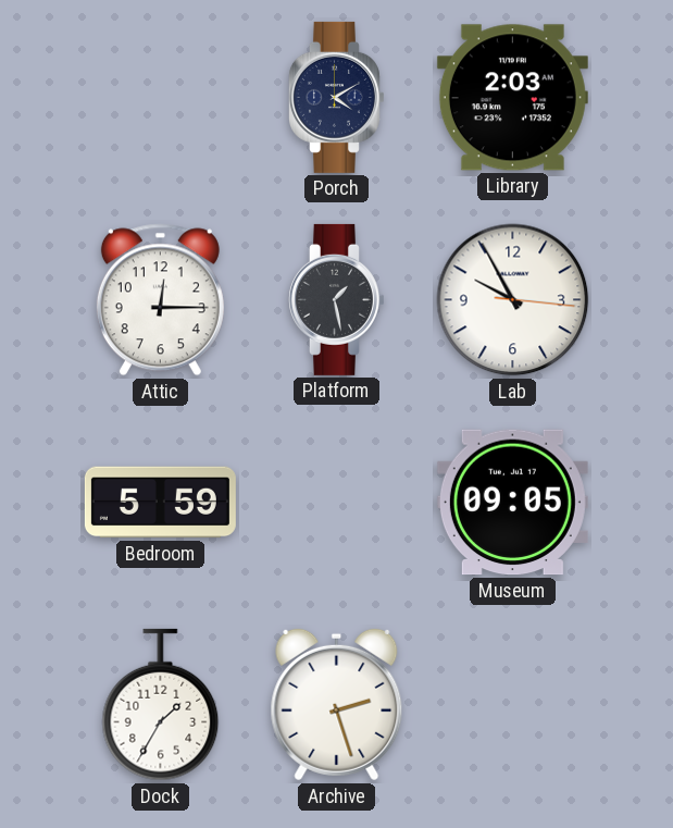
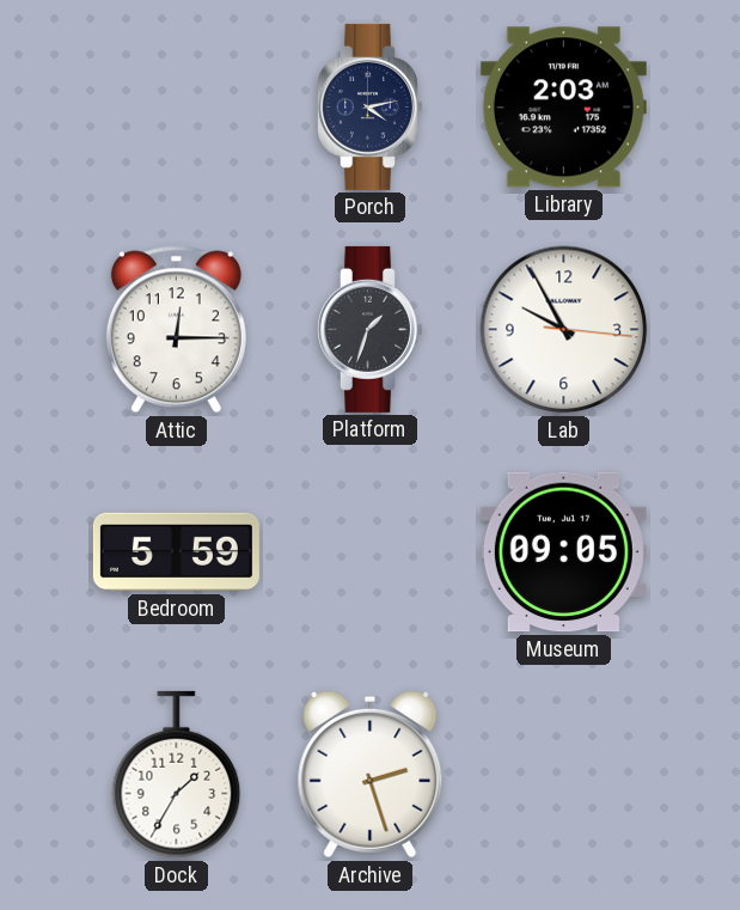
Porch: 4:10 -> 4:13 (371, 106)
Platform: 1:28 -> 1:33 (371, 329)
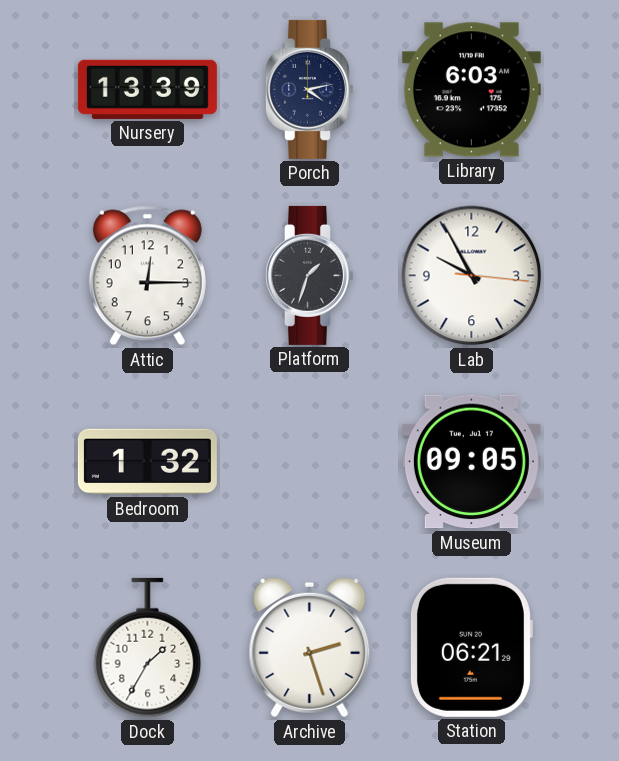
Nursery: none -> 13:39 (147, 89)
Library: 2:03 -> 6:03 (471, 90)
Bedroom: 5:59 -> 1:32 (147, 462)
Station: none -> 06:21 (471, 647)
